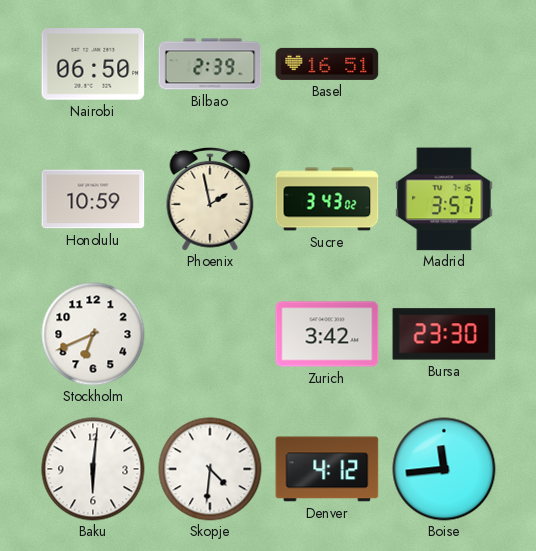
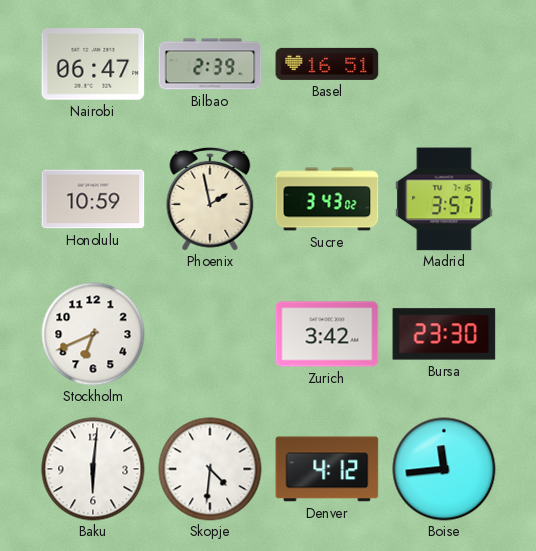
Nairobi: 06:50 -> 06:47 (93, 65)
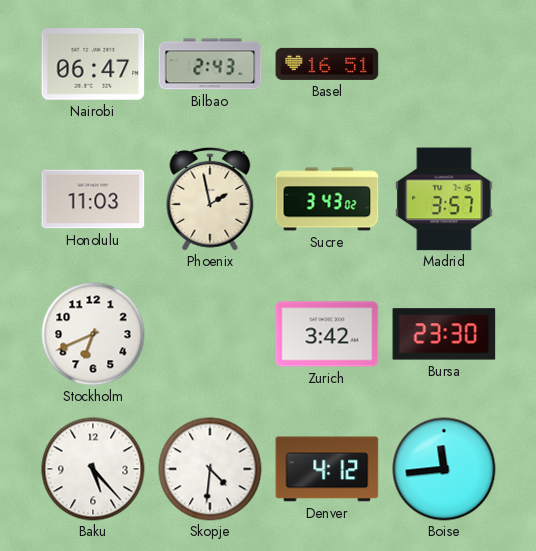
Bilbao: 2:39 -> 2:43 (210, 64)
Honolulu: 10:59 -> 11:03 (93, 199)
Baku: 6:01 -> 5:23 (93, 469)
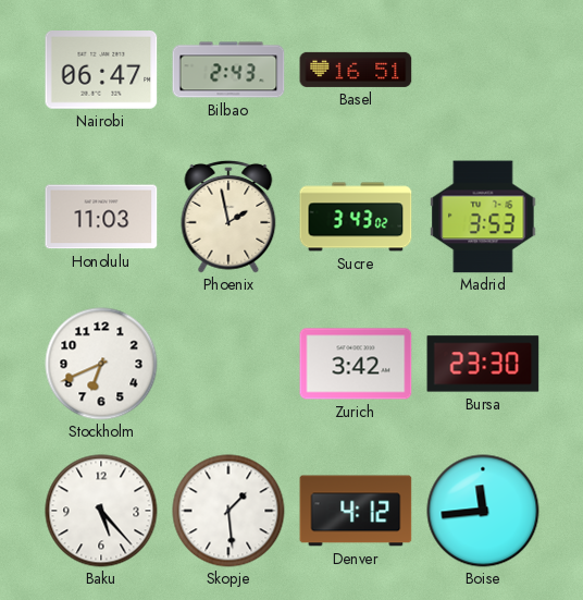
Madrid: 3:57 -> 3:53 (483, 217)
Skopje: 4:31 -> 1:29 (228, 511)
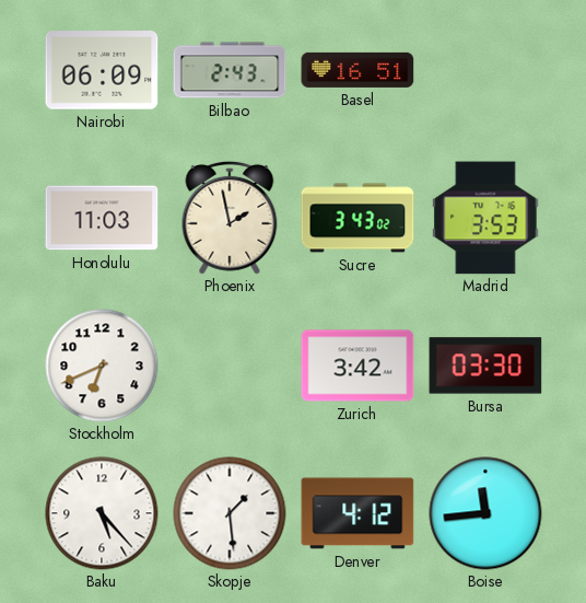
Nairobi: 06:47 -> 06:09 (102, 71)
Bursa: 23:30 -> 03:30 (485, 366)
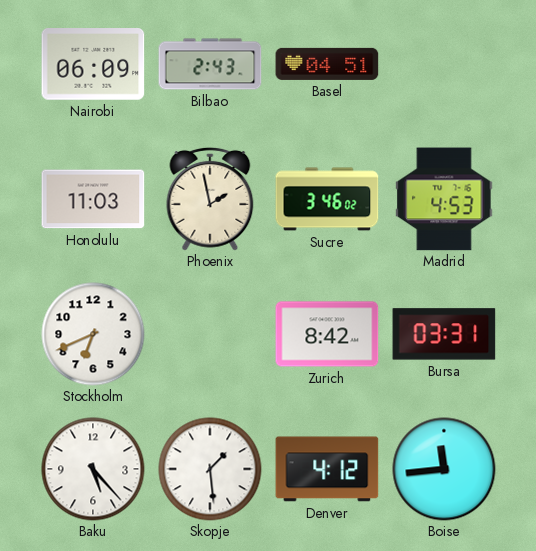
Basel: 16:51 -> 04:51 (327, 64)
Sucre: 3:43 -> 3:46 (327, 199)
Madrid: 3:53 -> 4:53 (444, 199)
Zurich: 3:42 -> 8:42 (327, 334)
Bursa: 03:30 -> 03:31 (444, 334)
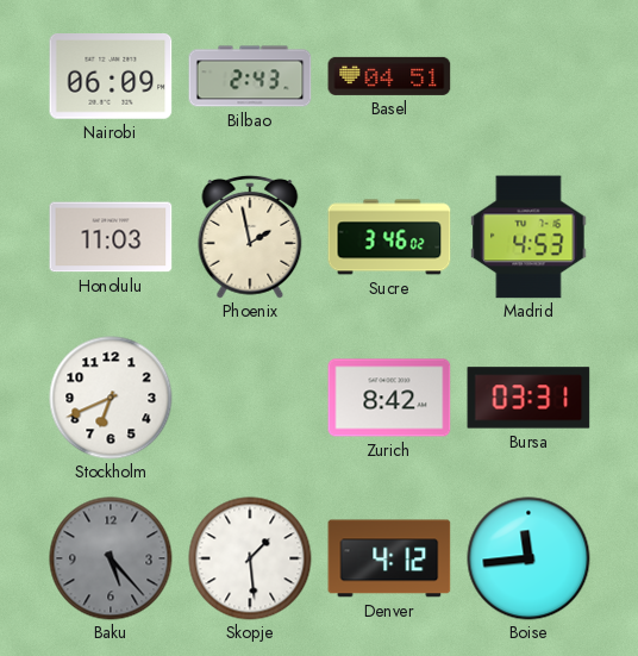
Baku dial: white -> grey (111, 558)
